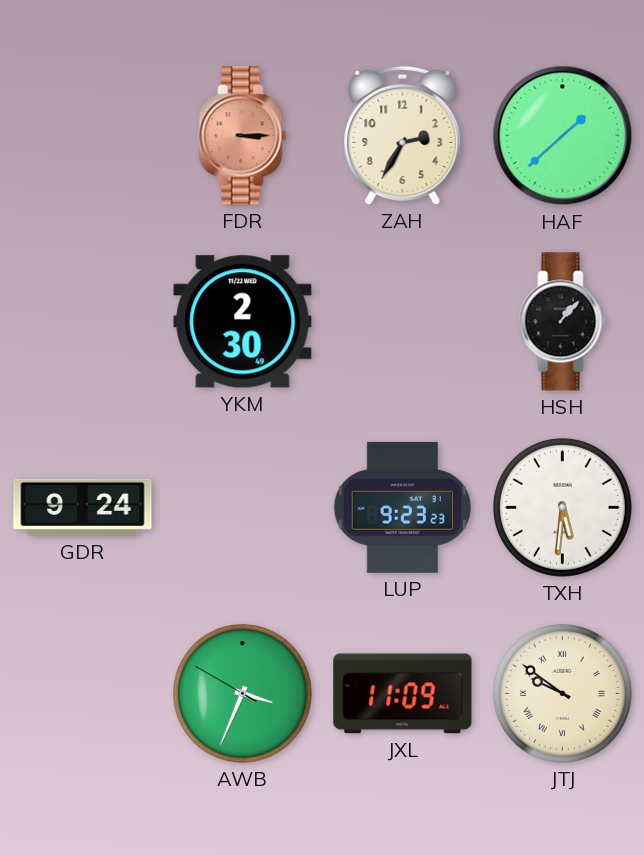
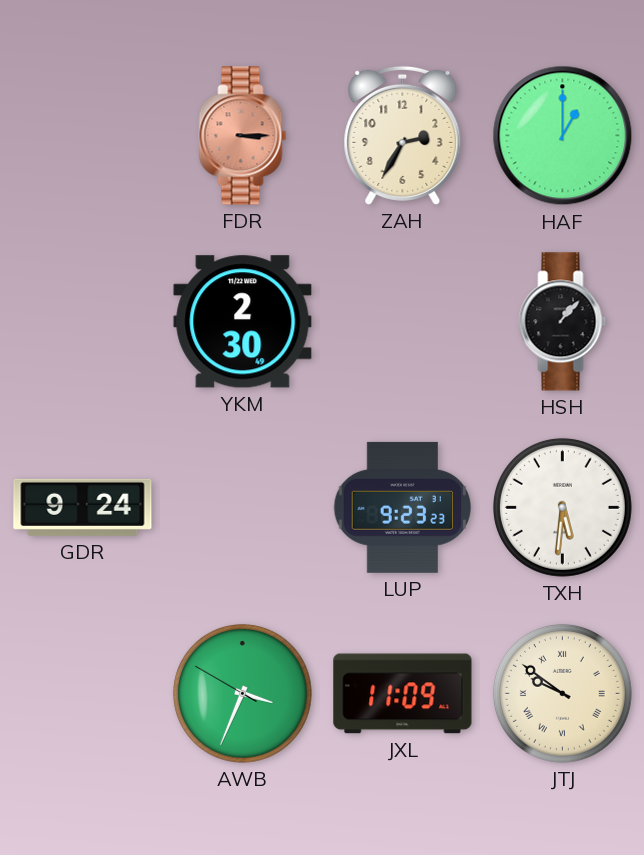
HAF: 1:38 -> 1:00 (563, 136)
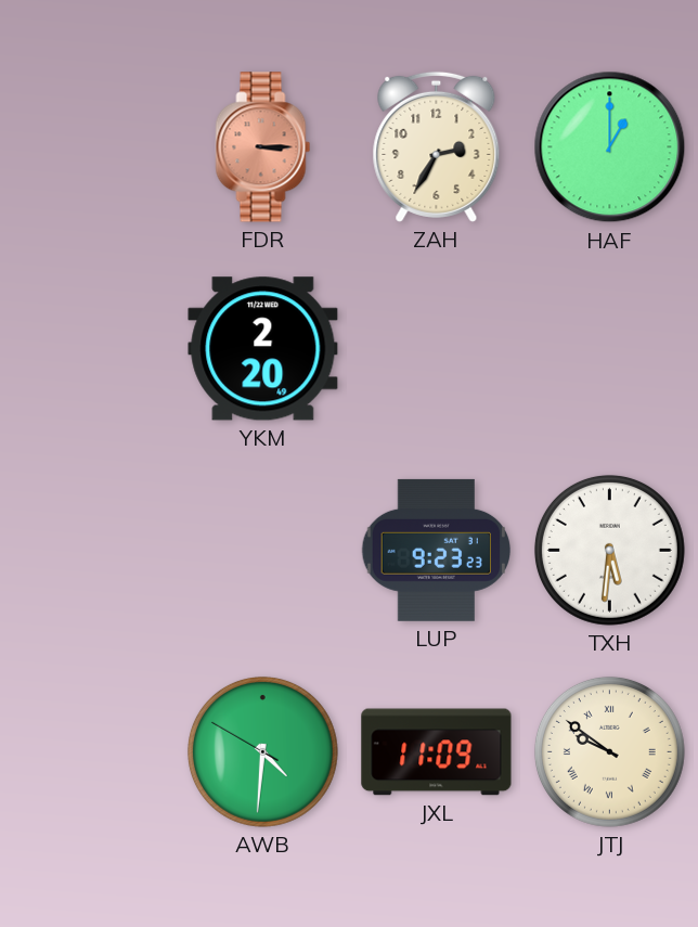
YKM: 2:30 -> 2:20 (263, 349)
HSH: 1:07 -> none (563, 322)
GDR: 9:24 -> none (83, 507)
AWB: 3:33 -> 4:30 (262, 751)
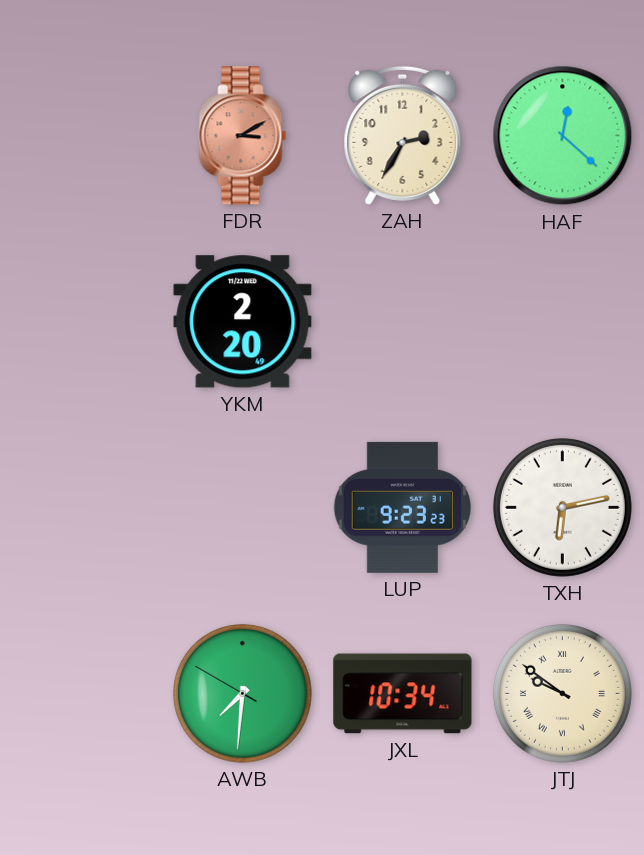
FDR: 3:15 -> 3:10 (243, 136)
HAF: 1:00 -> 12:22 (563, 136)
TXH: 5:31 -> 6:13 (562, 507)
AWB: 4:30 -> 7:30 (242, 693)
JXL: 11:09 -> 10:34 (403, 694)
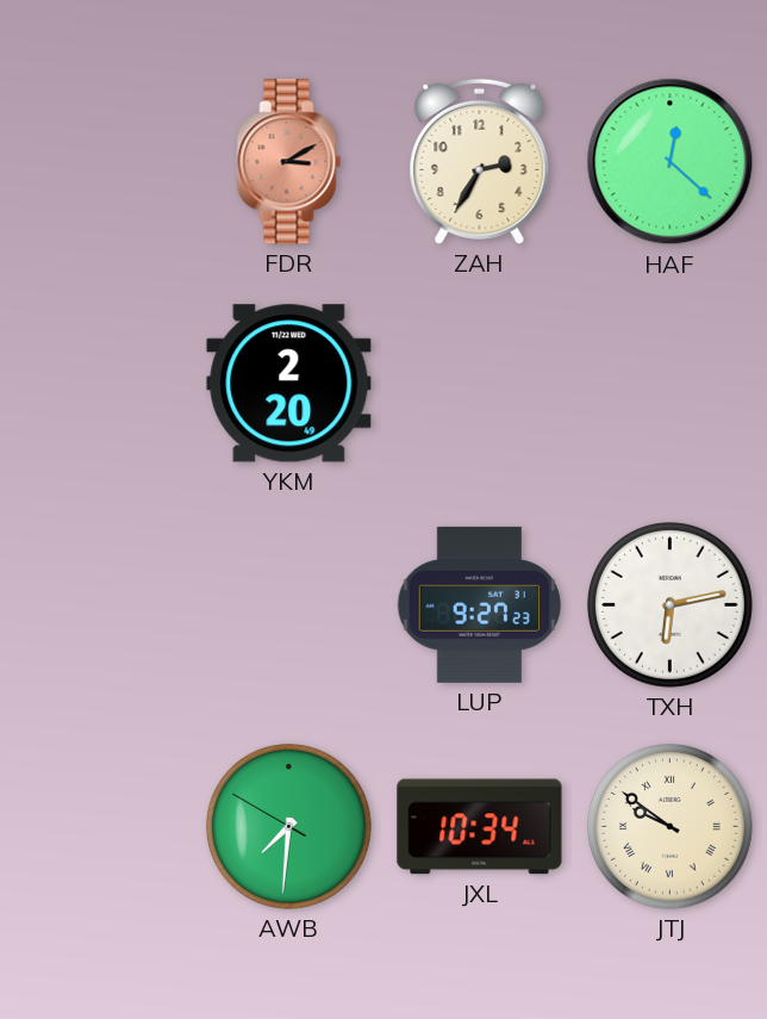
LUP: 9:23 -> 9:27 (480, 604)
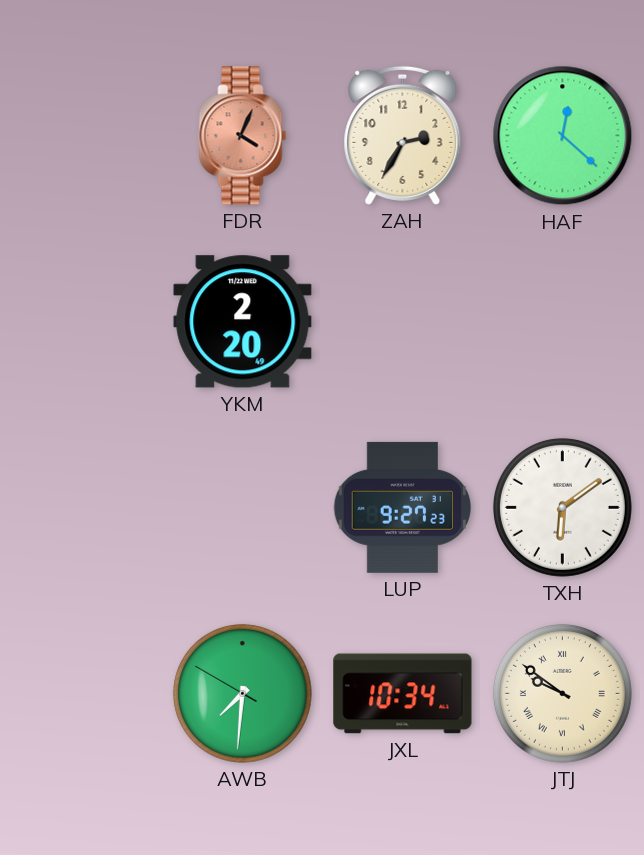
FDR: 3:10 -> 4:04 (243, 136)
TXH: 6:13 -> 6:09 (562, 507)
